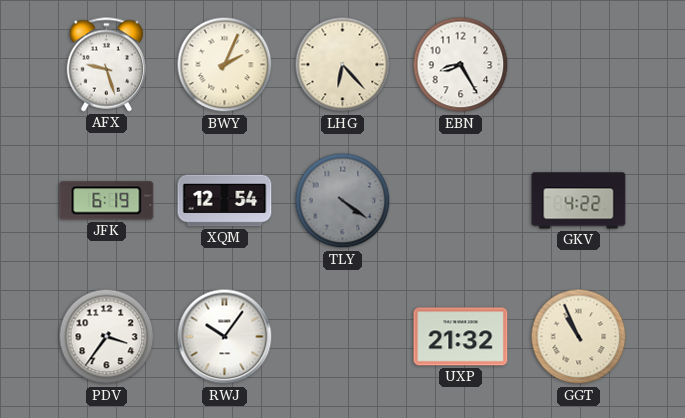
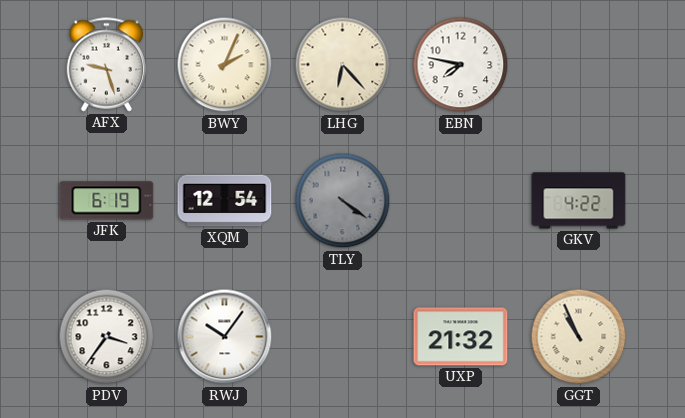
EBN: 8:25 -> 7:47 (461, 65)
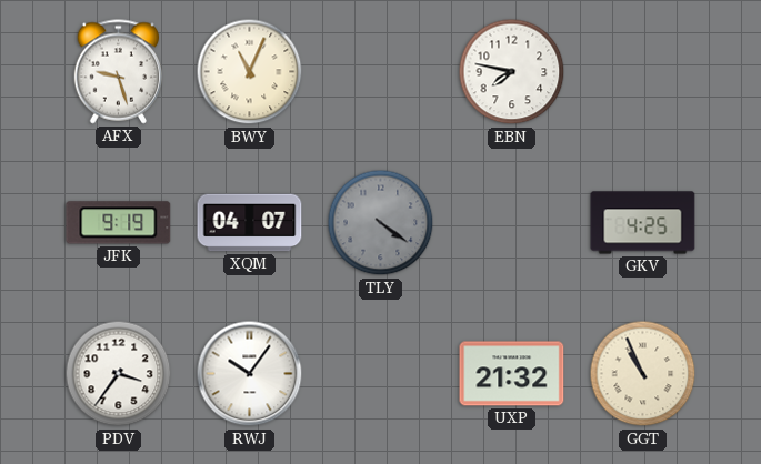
BWY: 2:04 -> 11:04 (250, 72)
LHG: 6:23 -> none (343, 65)
JFK: 6:19 -> 9:19 (119, 223)
XQM: 12:54 -> 04:07 (250, 223)
GKV: 4:22 -> 4:25 (643, 223)
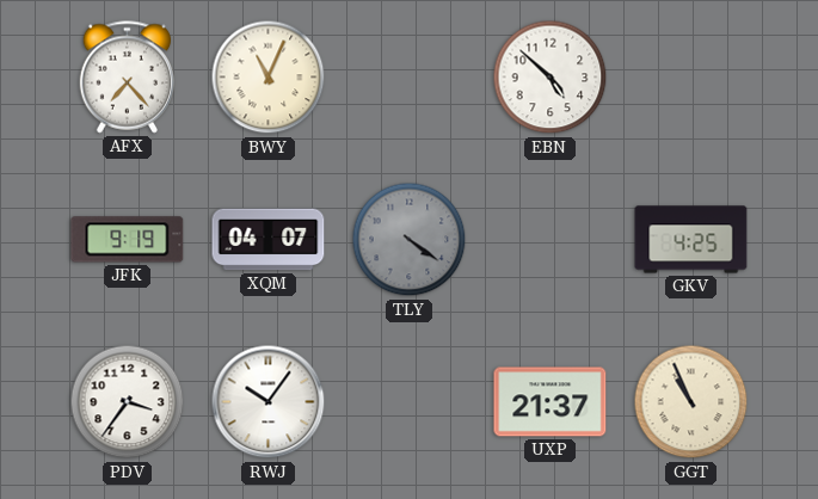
AFX: 9:27 -> 7:23 (128, 78)
EBN: 7:47 -> 4:52 (551, 78)
UXP: 21:32 -> 21:37 (551, 402)
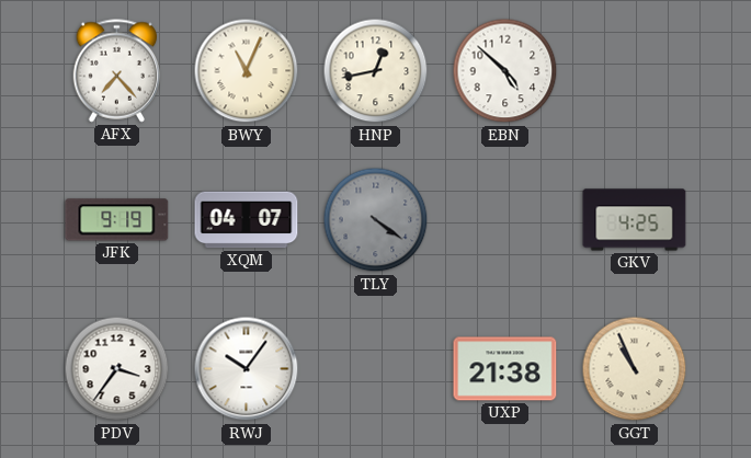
HNP: none -> 12:43 (376, 71)
UXP: 21:37 -> 21:38 (505, 369)
